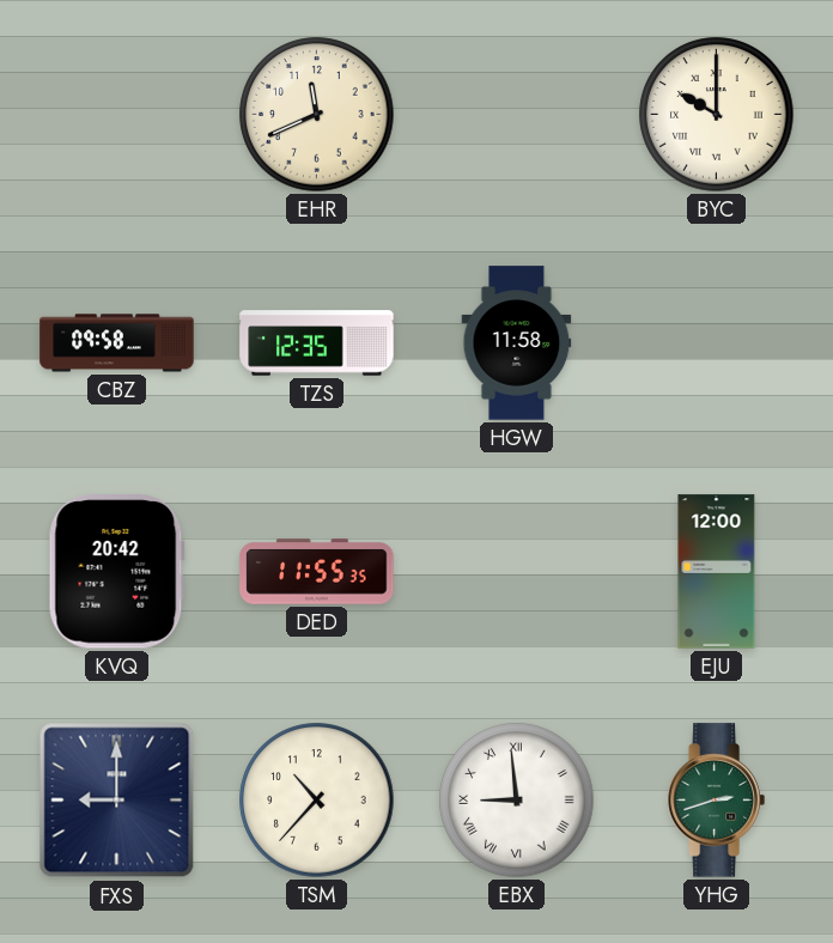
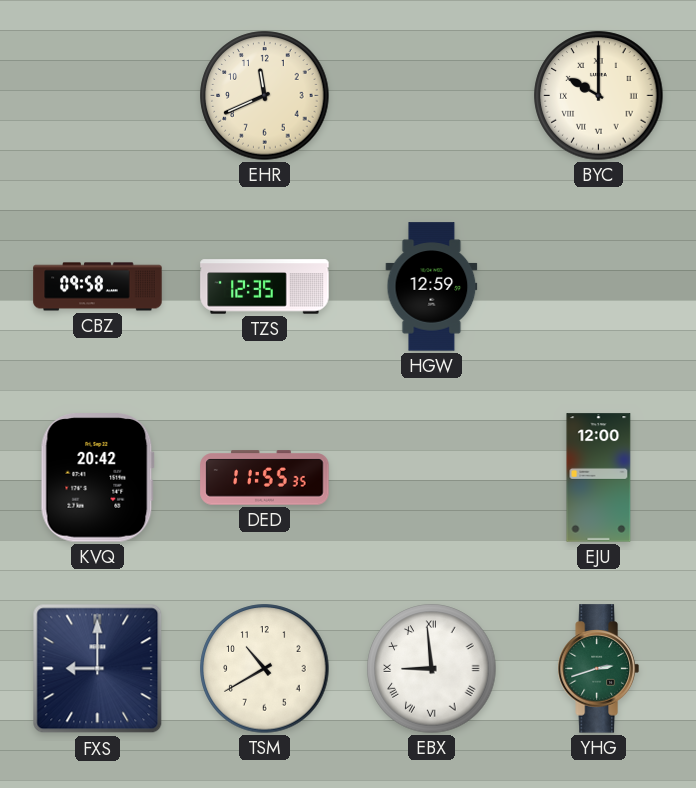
HGW: 11:58 -> 12:59 (432, 287)
TSM: 10:37 -> 10:40 (265, 669)
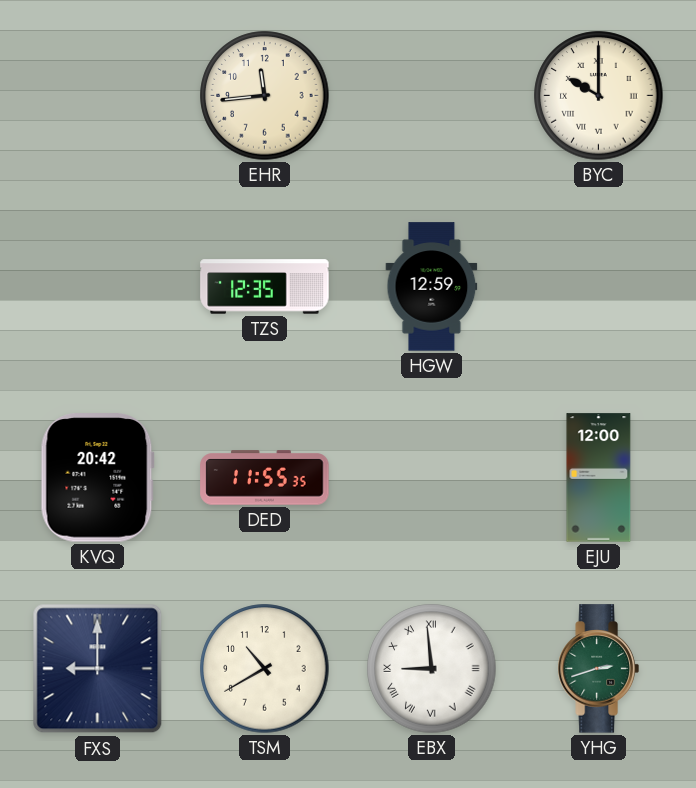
EHR: 11:41 -> 11:44 (265, 96)
CBZ: 09:58 -> none (98, 287)
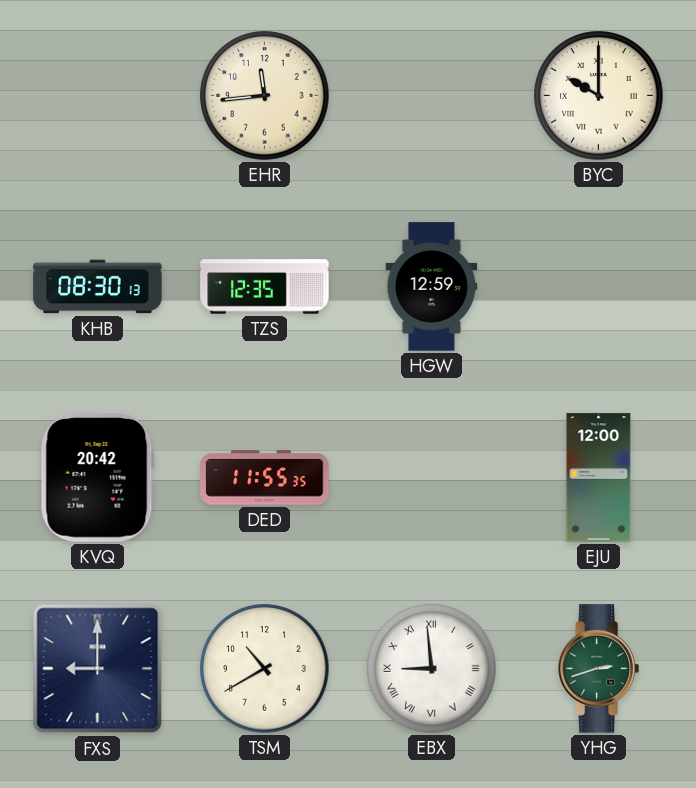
KHB: none -> 08:30 (98, 287)
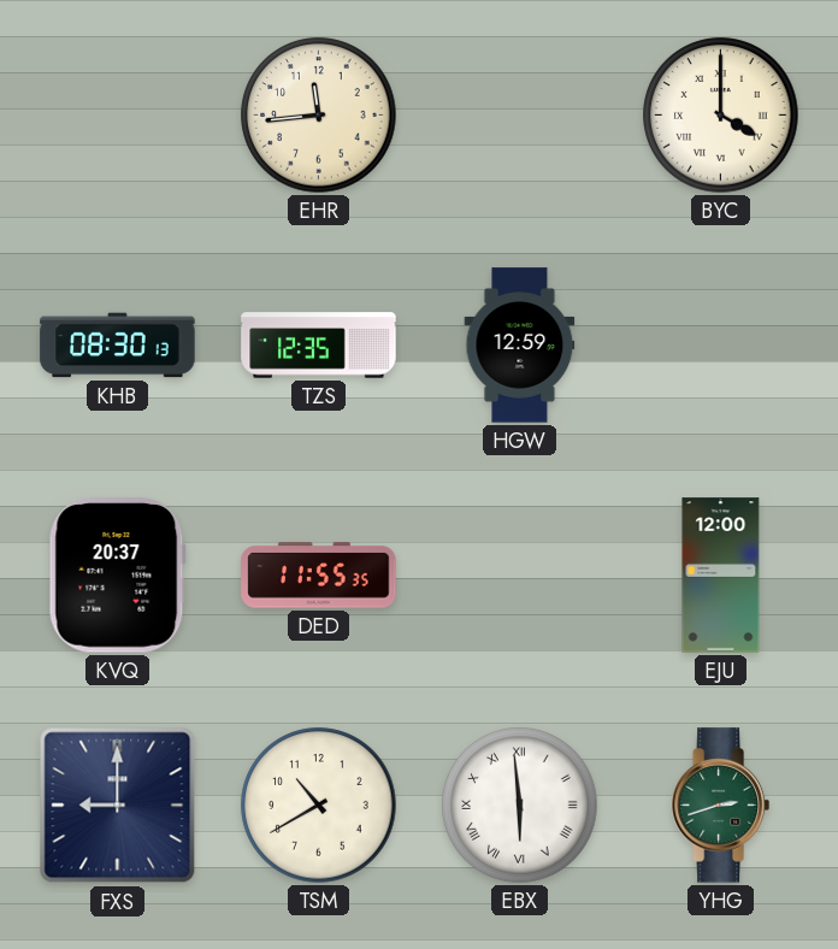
BYC: 10:00 -> 4:00 (721, 116)
KVQ: 20:42 -> 20:37 (117, 576)
EBX: 8:59 -> 5:59 (520, 806)
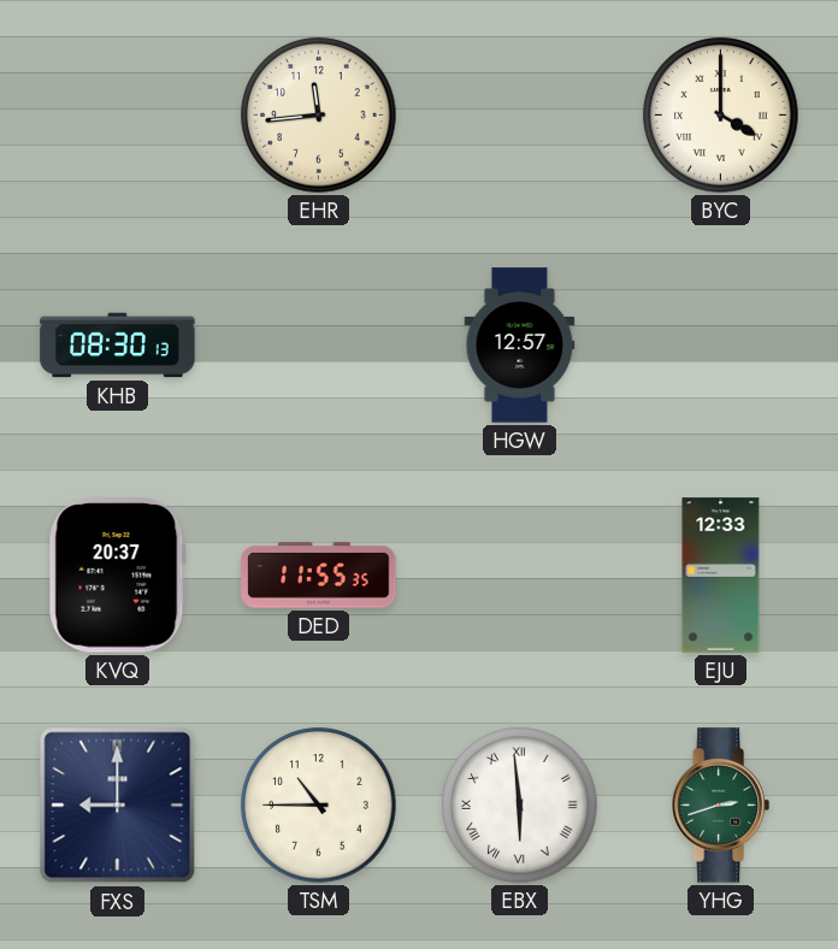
TZS: 12:35 -> none (319, 346)
HGW: 12:59 -> 12:57 (520, 346)
EJU: 12:00 -> 12:33 (721, 576)
TSM: 10:40 -> 10:45 (319, 806)
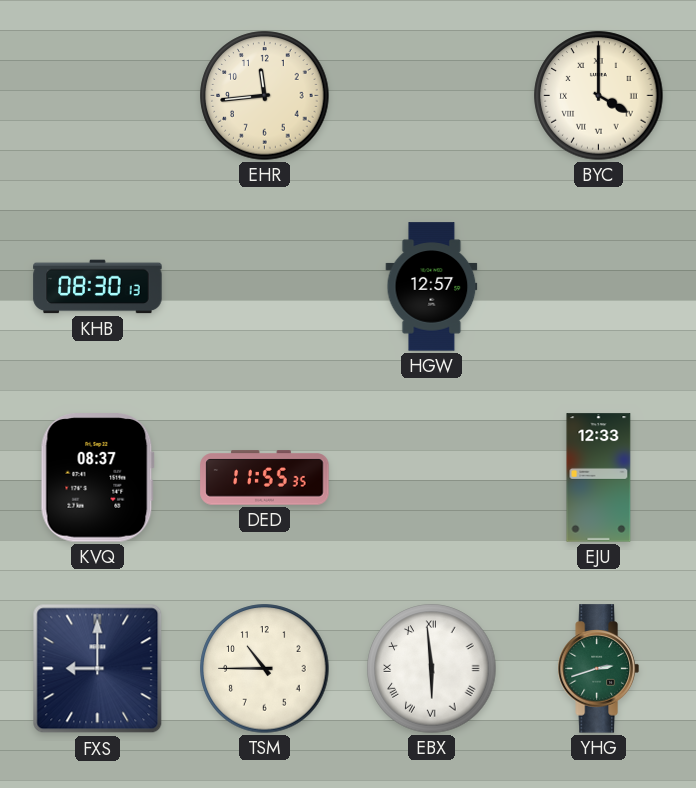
KVQ: 20:37 -> 08:37 (97, 478)
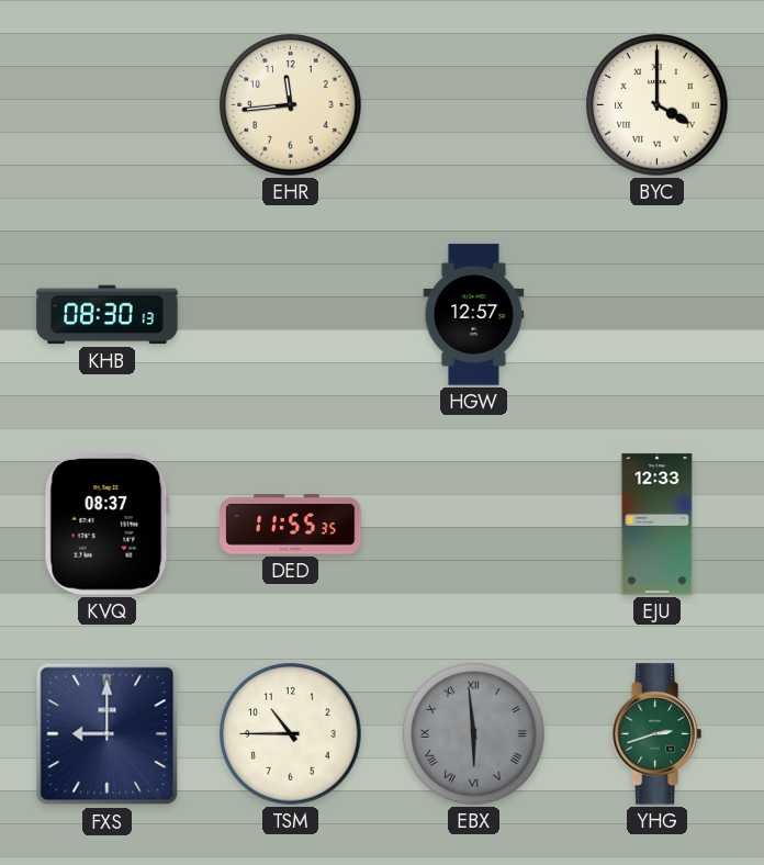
EBX dial: white -> grey (474, 734)
